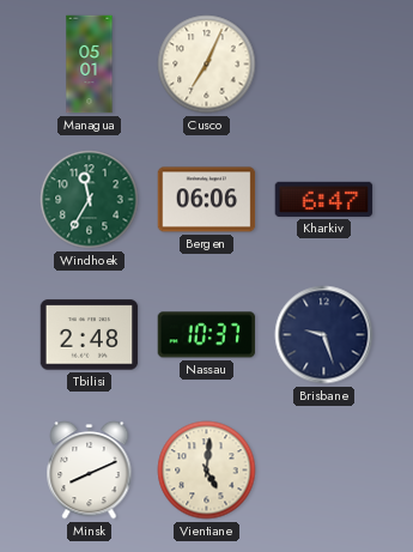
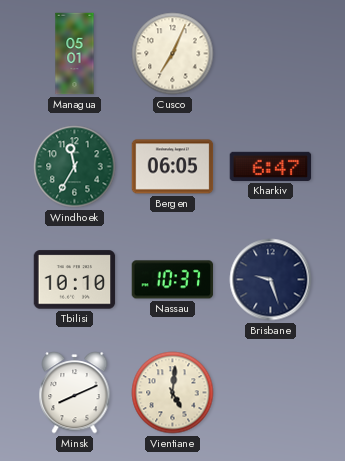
Bergen: 06:06 -> 06:05 (173, 167)
Tbilisi: 2:48 -> 10:10 (75, 280)
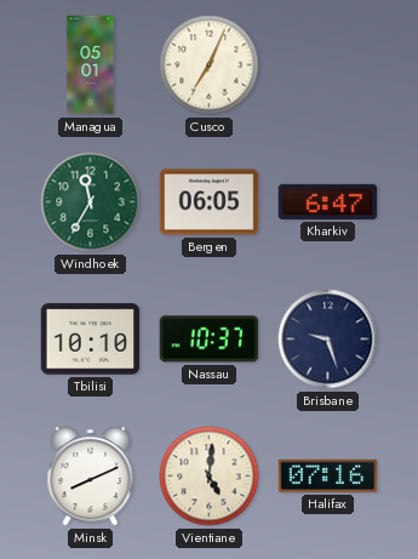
Halifax: none -> 07:16 (328, 475)
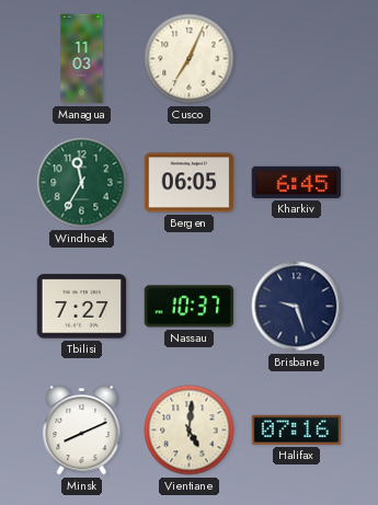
Managua: 05:01 -> 11:03 (82, 59)
Kharkiv: 6:47 -> 6:45 (297, 182)
Tbilisi: 10:10 -> 7:27 (82, 307)
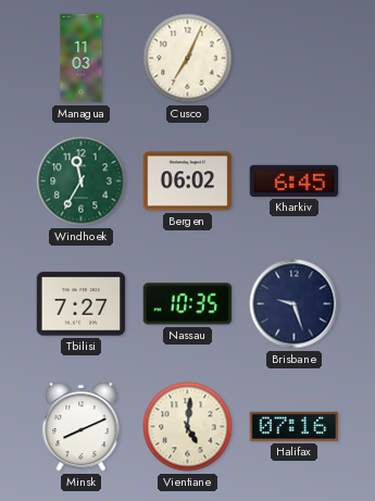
Bergen: 06:05 -> 06:02 (188, 181)
Nassau: 10:37 -> 10:35 (188, 304)
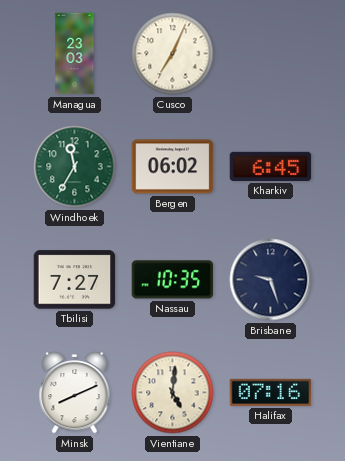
Managua: 11:03 -> 23:03 (75, 54)
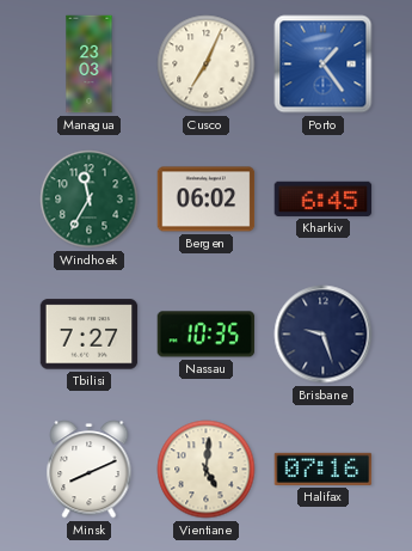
Porto: none -> 1:24 (324, 65)
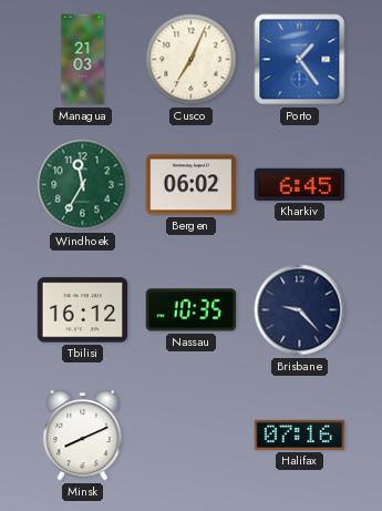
Managua: 23:03 -> 21:03 (83, 60)
Tbilisi: 7:27 -> 16:12 (83, 310)
Brisbane: 9:27 -> 9:23 (300, 310)
Vientiane: 5:01 -> none (207, 470)
